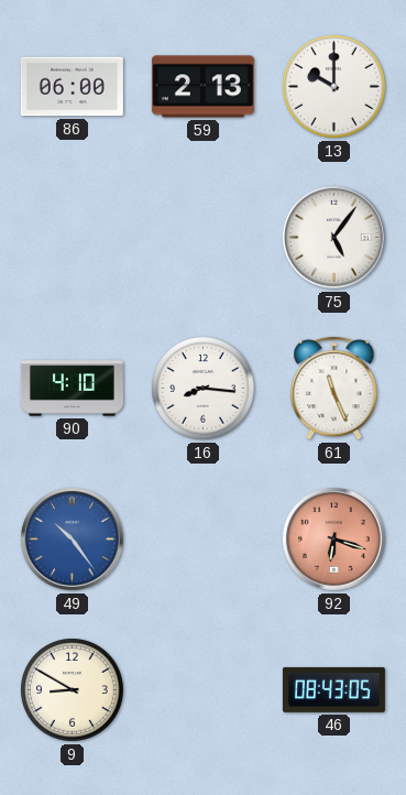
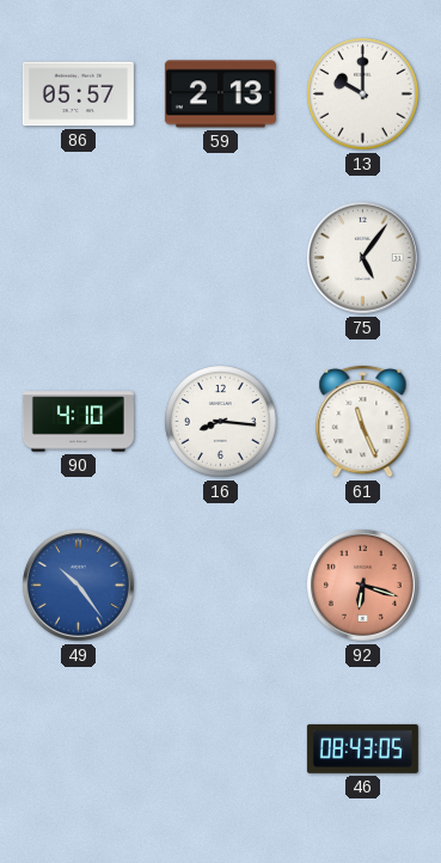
86: 06:00 -> 05:57 (78, 94)
9: 8:50 -> none (73, 690)
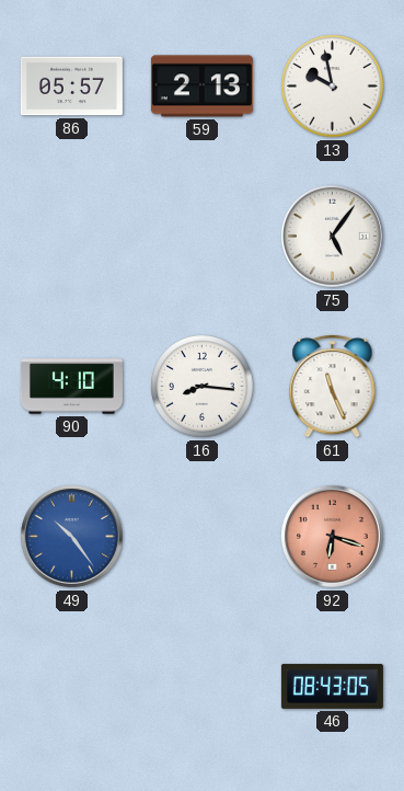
13: 10:00 -> 9:58 (333, 87)
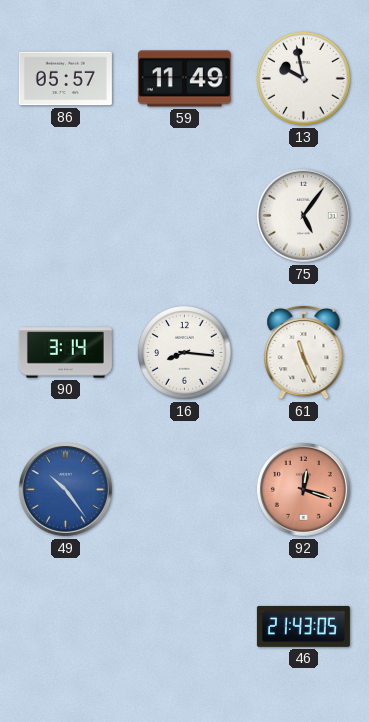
59: 2:13 -> 11:49 (184, 79)
90: 4:10 -> 3:14 (65, 353)
92: 6:18 -> 12:18 (304, 490)
46: 08:43 -> 21:43 (303, 626)
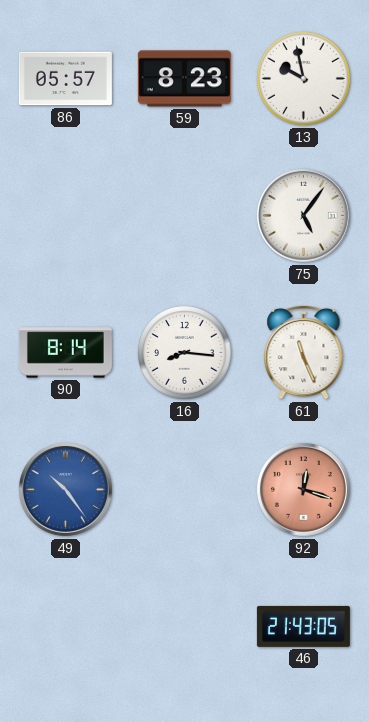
59: 11:49 -> 8:23 (184, 79)
90: 3:14 -> 8:14 (65, 353)
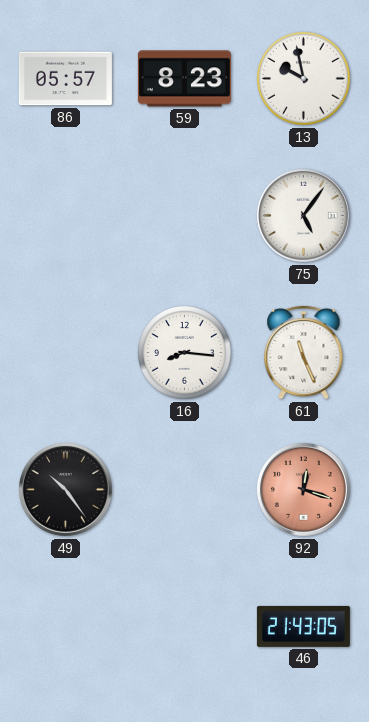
90: 8:14 -> none (65, 353)
49 dial: blue -> black (66, 490)
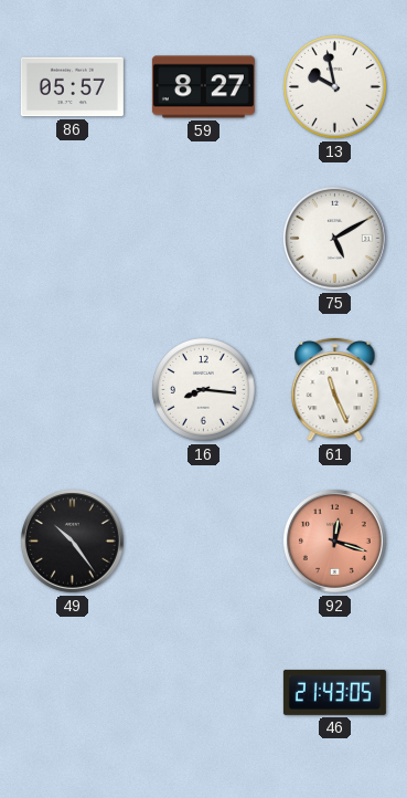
59: 8:23 -> 8:27 (203, 87)
75: 5:06 -> 5:10 (335, 239)
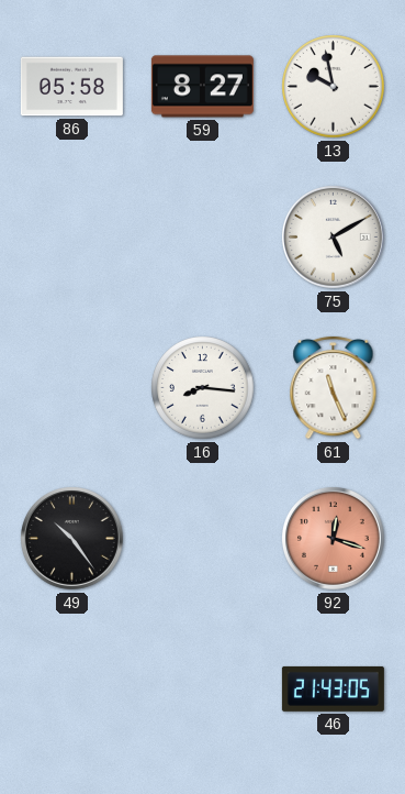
86: 05:57 -> 05:58 (71, 87)
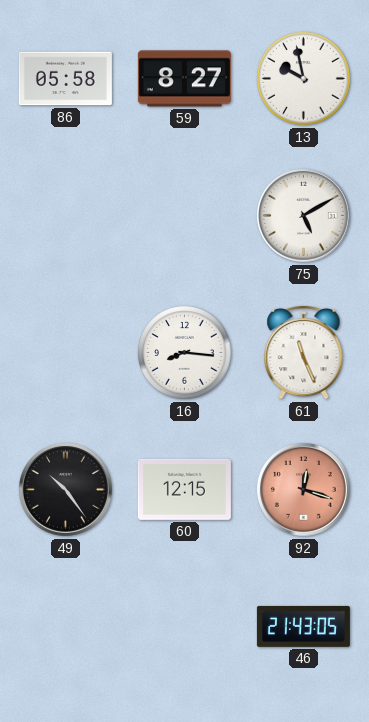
60: none -> 12:15 (184, 489)
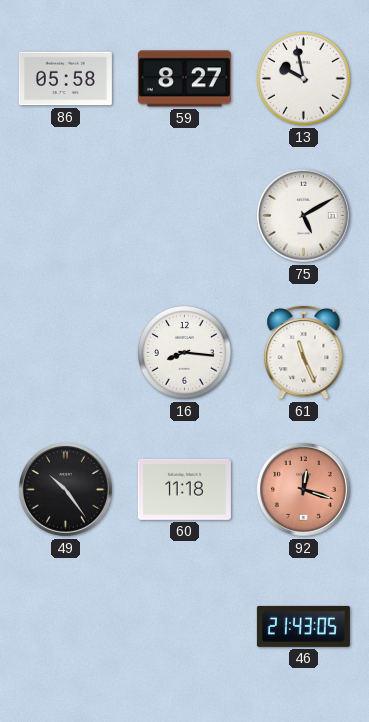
60: 12:15 -> 11:18 (184, 489)
